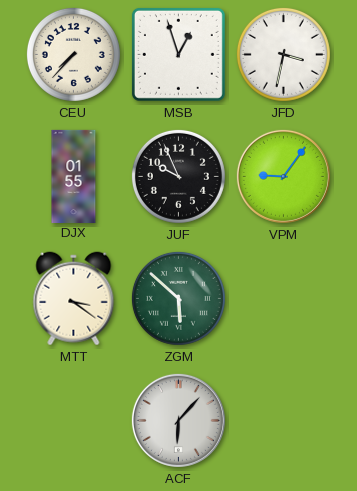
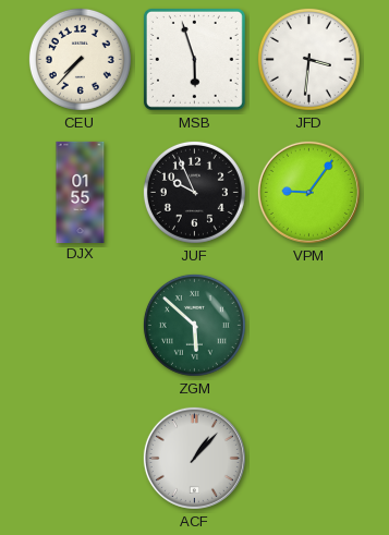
MSB: 12:57 -> 5:57 (194, 59)
JFD: 3:32 -> 3:31 (308, 59)
MTT: 3:21 -> none (74, 299)
ACF: 6:07 -> 1:07 (194, 458)
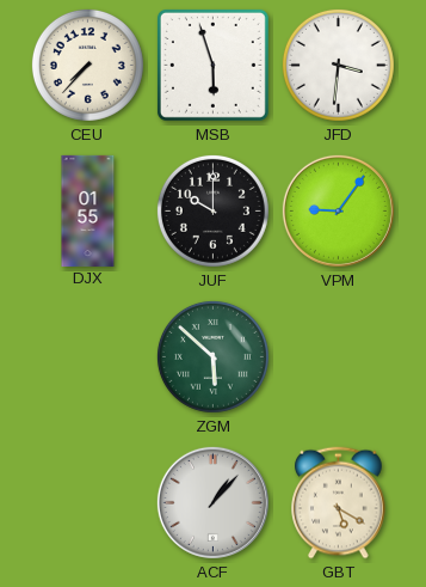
JUF: 9:56 -> 10:00 (212, 210)
GBT: none -> 5:20 (339, 503)
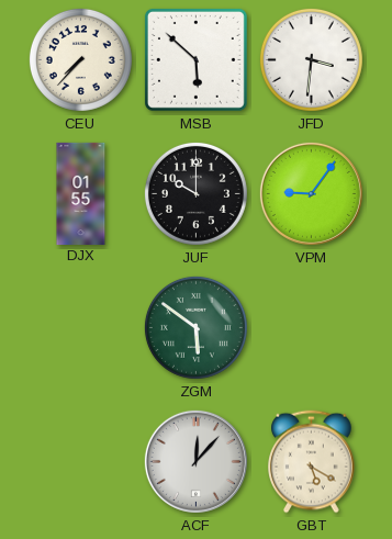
MSB: 5:57 -> 5:52 (195, 59)
ZGM: 5:52 -> 5:51 (195, 327)
ACF: 1:07 -> 12:07 (195, 461)
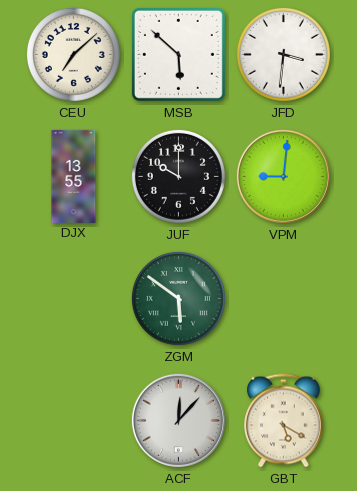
CEU: 7:37 -> 7:08 (73, 54)
DJX: 01:55 -> 13:55 (74, 176)
VPM: 9:06 -> 9:01 (283, 176)
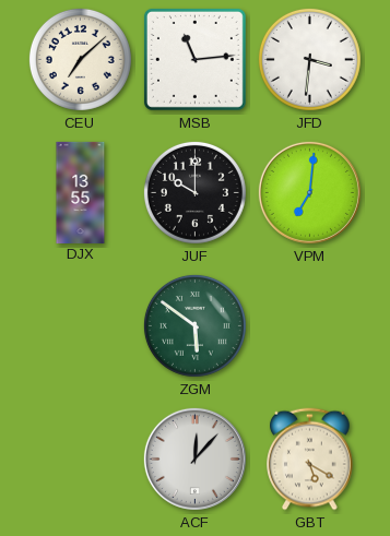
MSB: 5:52 -> 11:14 (194, 59)
VPM: 9:01 -> 7:01 (309, 192)
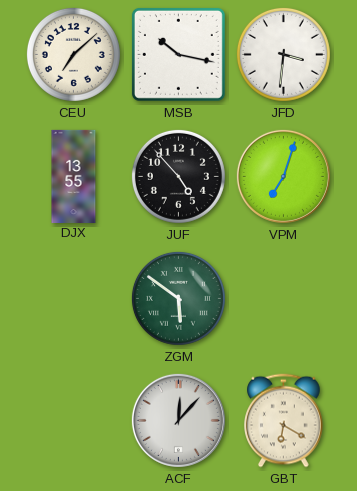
MSB: 11:14 -> 10:17 (178, 54)
JUF: 10:00 -> 4:53 (178, 176)
VPM: 7:01 -> 7:03 (283, 176)
GBT: 5:20 -> 6:20 (284, 421)
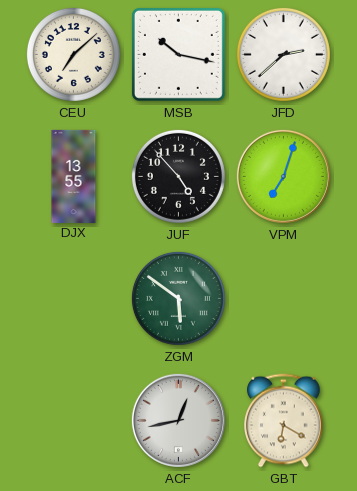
JFD: 3:31 -> 2:38 (283, 54)
ACF: 12:07 -> 12:43 (178, 420)
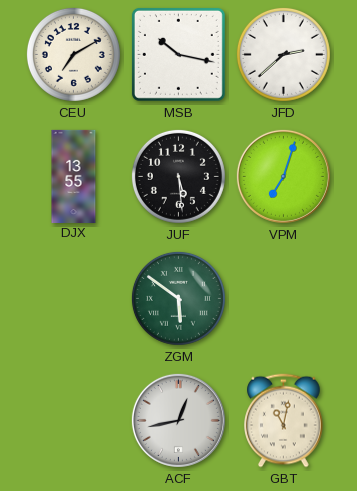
CEU: 7:08 -> 7:10 (73, 54)
JUF: 4:53 -> 5:29 (178, 176)
GBT: 6:20 -> 11:02 (284, 421)
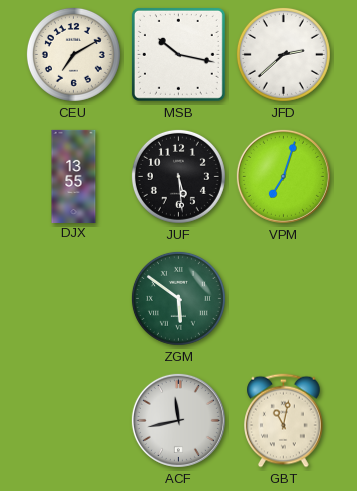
ACF: 12:43 -> 11:43 (178, 420)
